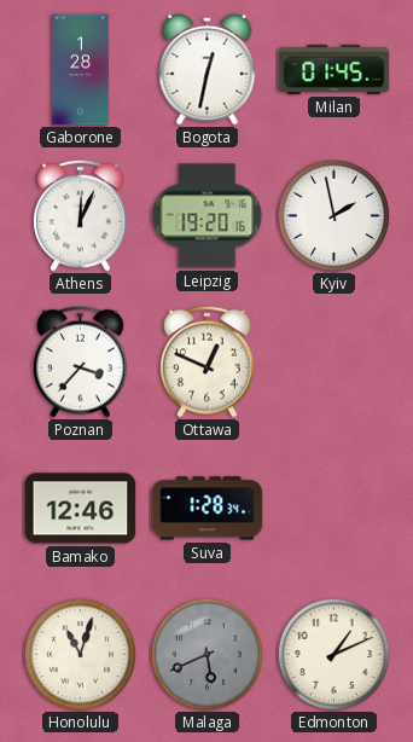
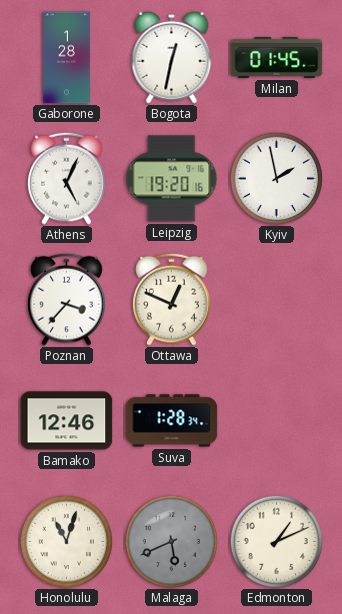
Athens: 12:04 -> 5:04 (67, 178)
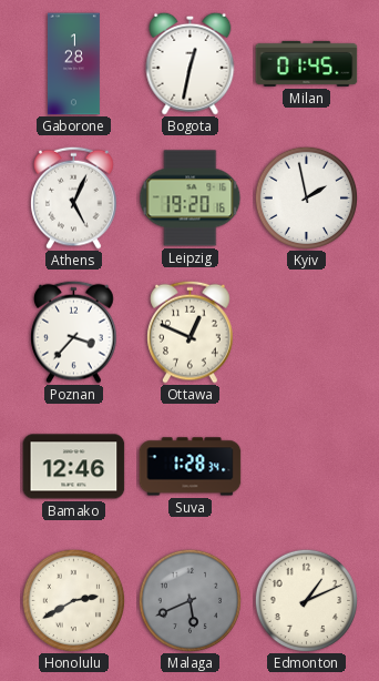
Honolulu: 11:03 -> 2:40 (73, 600)
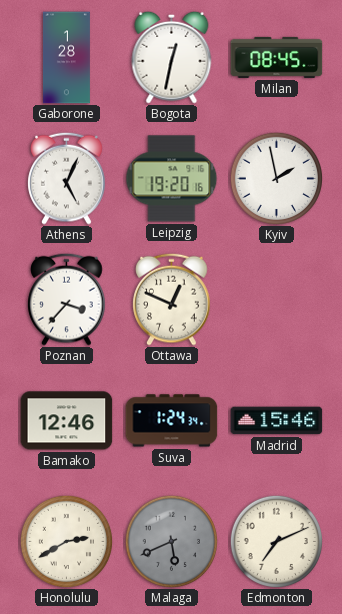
Milan: 01:45 -> 08:45 (277, 57)
Suva: 1:28 -> 1:24 (172, 421)
Madrid: none -> 15:46 (277, 421)
Edmonton: 1:11 -> 7:11 (276, 541)
